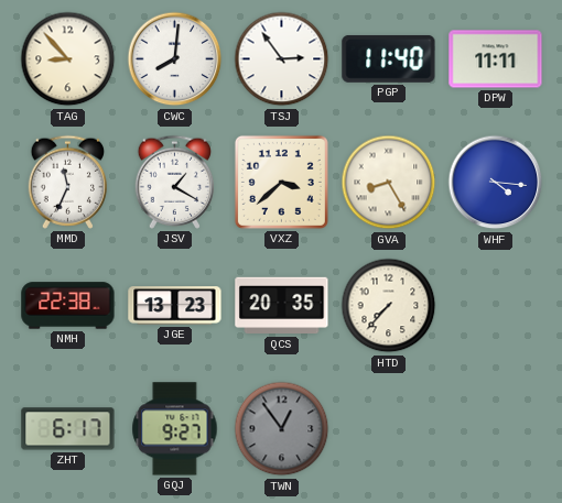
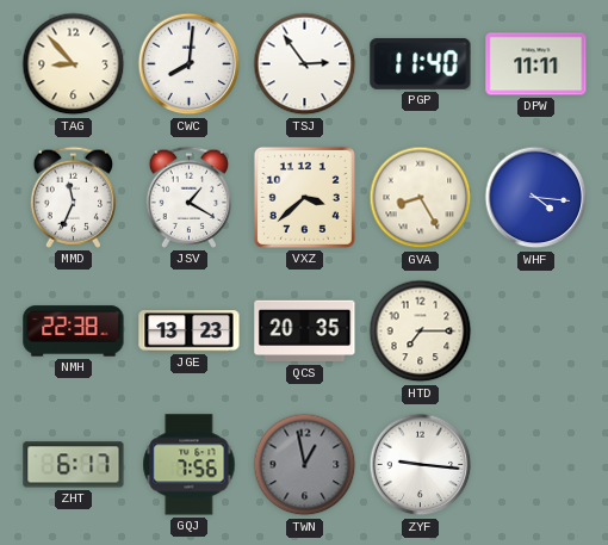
HTD: 7:37 -> 7:15 (421, 332)
GQJ: 9:27 -> 7:56 (190, 465)
TWN: 12:54 -> 12:58 (305, 465)
ZYF: none -> 9:16 (421, 465)
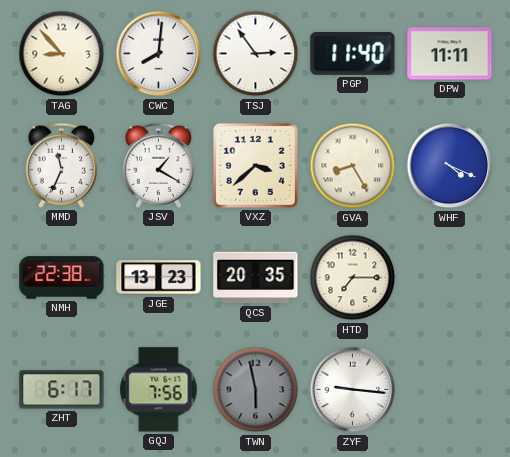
WHF: 4:16 -> 4:19 (450, 166)
TWN: 12:58 -> 5:58 (256, 390)
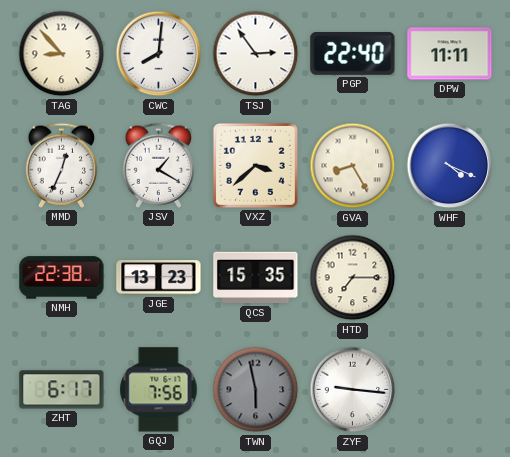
PGP: 11:40 -> 22:40 (353, 53)
MMD: 11:34 -> 12:34 (62, 165)
QCS: 20:35 -> 15:35 (256, 278)
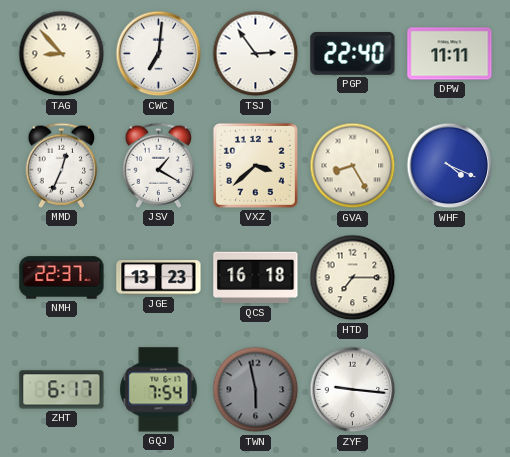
CWC: 8:01 -> 7:01 (159, 54)
NMH: 22:38 -> 22:37 (62, 278)
QCS: 15:35 -> 16:18 (256, 278)
GQJ: 7:56 -> 7:54 (159, 390)
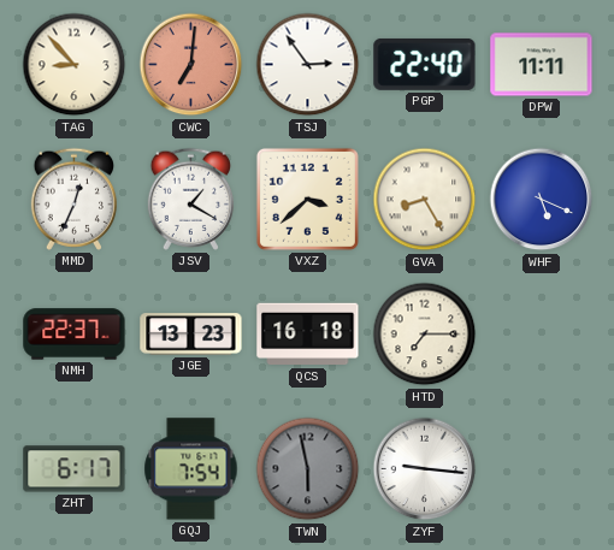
CWC dial: white -> salmon (191, 65)
WHF: 4:19 -> 5:19 (542, 200)
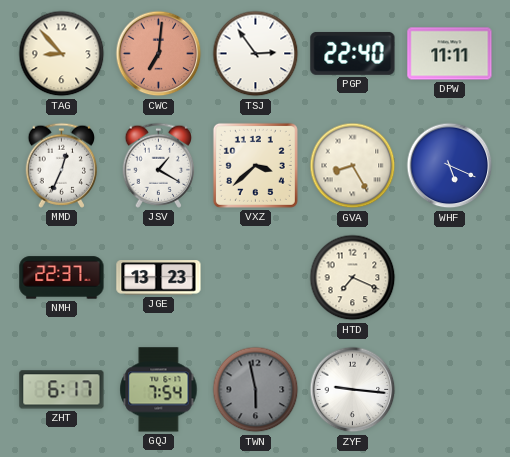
QCS: 16:18 -> none (308, 335)
HTD: 7:15 -> 7:19 (353, 278)
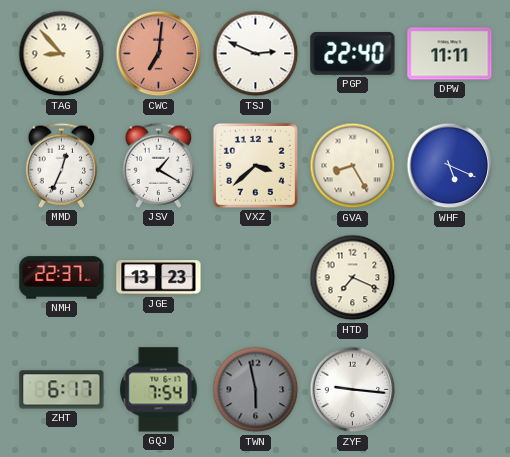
TSJ: 2:54 -> 2:49 (256, 54)
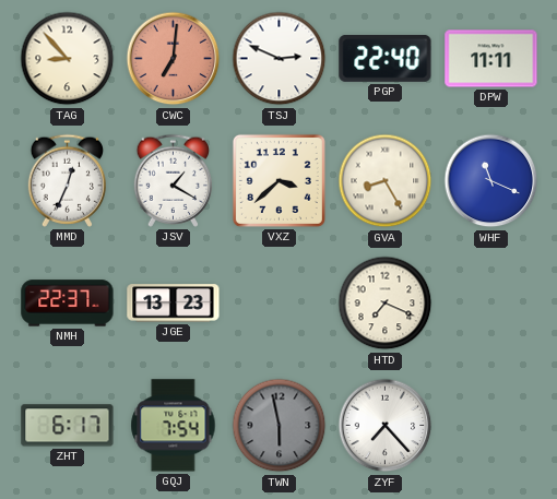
WHF: 5:19 -> 11:19 (491, 181)
ZYF: 9:16 -> 7:23 (386, 426)
